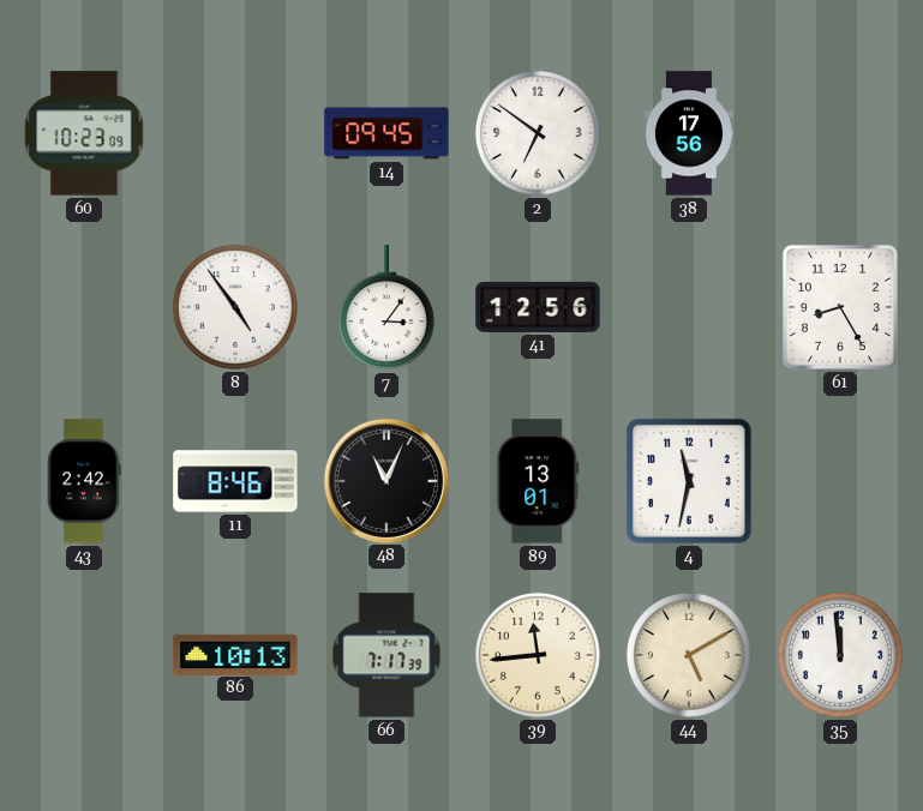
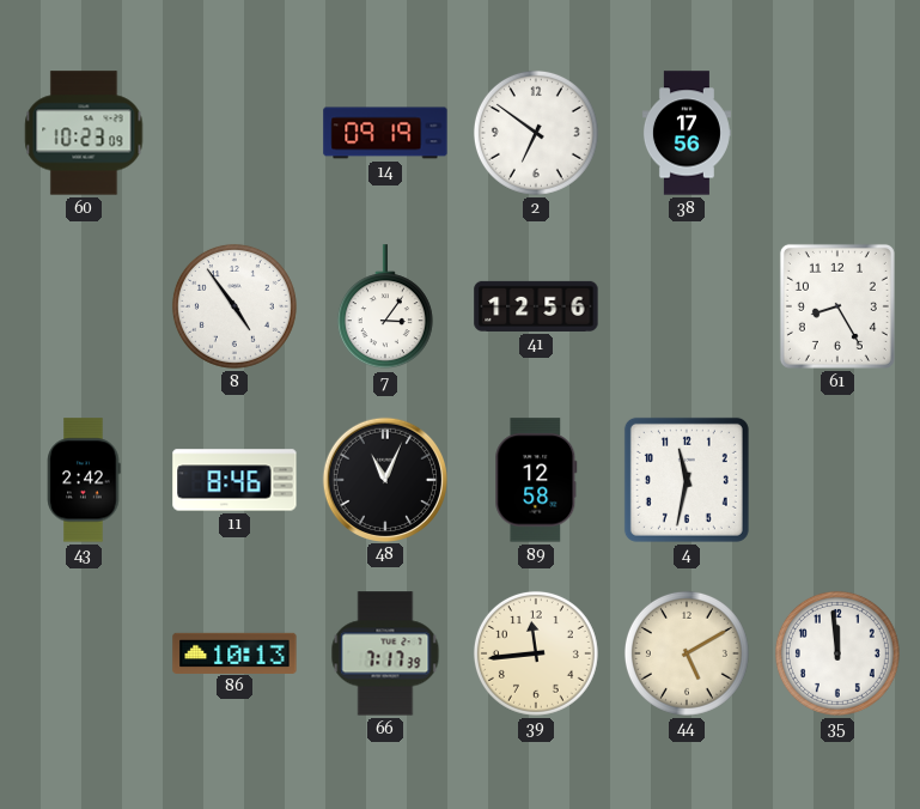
14: 09:45 -> 09:19 (385, 133)
89: 13:01 -> 12:58 (536, 480)
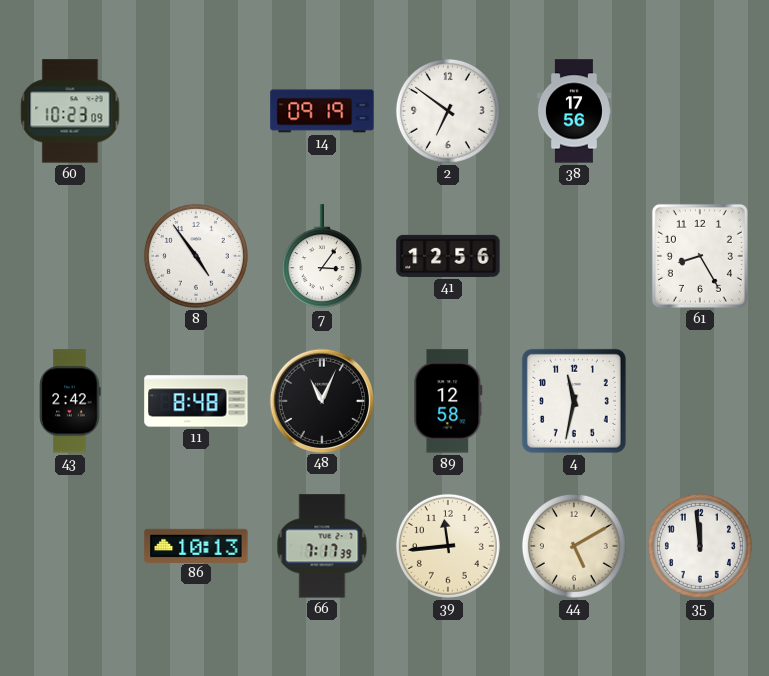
11: 8:46 -> 8:48 (196, 401)
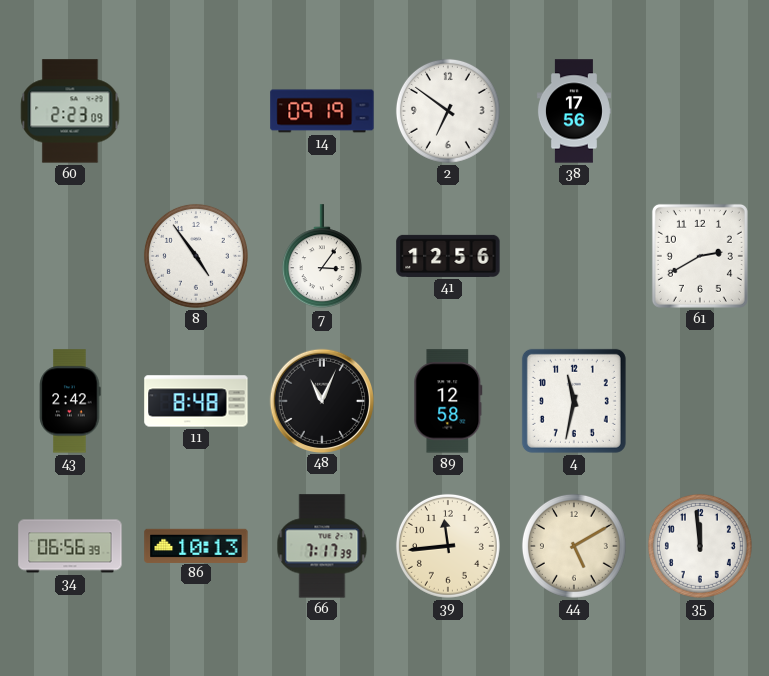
60: 10:23 -> 2:23 (70, 111)
61: 8:25 -> 2:40 (700, 256)
34: none -> 06:56 (70, 546)
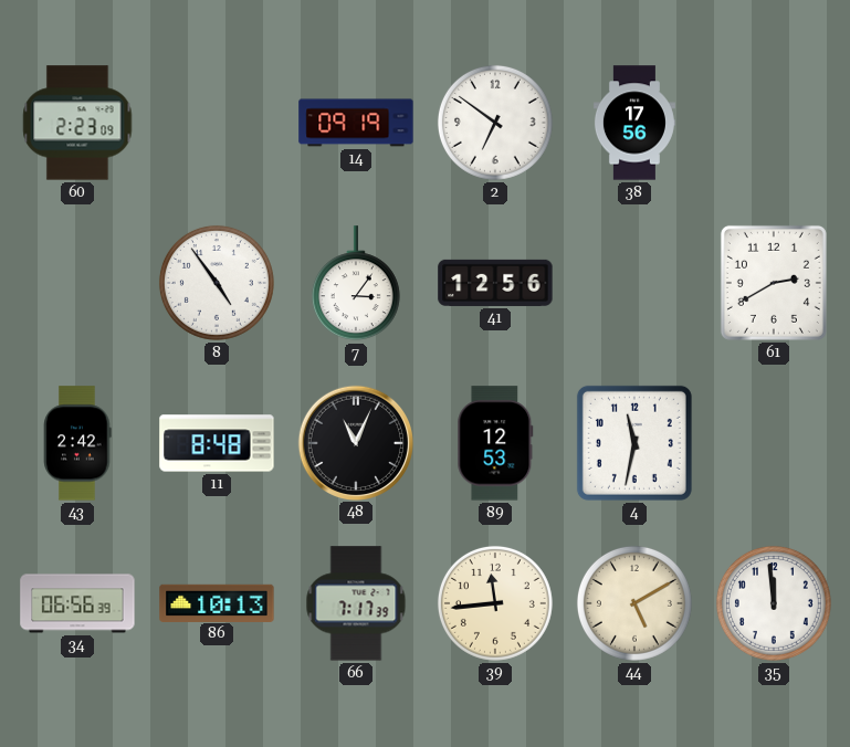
89: 12:58 -> 12:53 (495, 443)
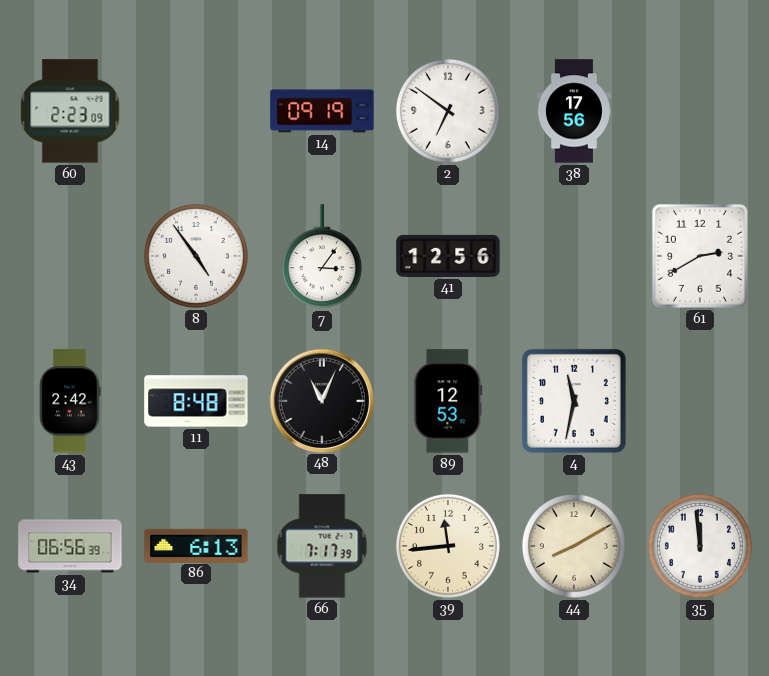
86: 10:13 -> 6:13 (196, 545)
44: 5:10 -> 8:10 (574, 546)
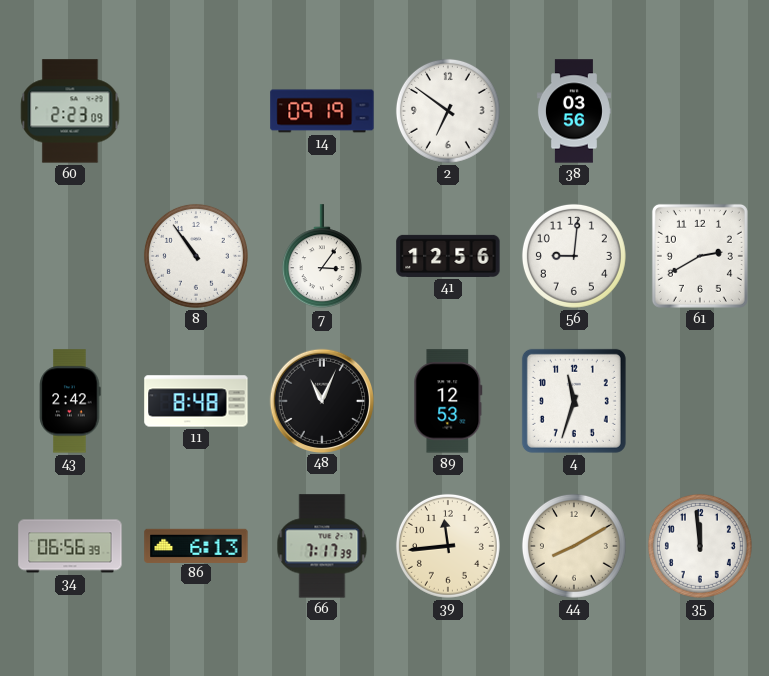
38: 17:56 -> 03:56 (574, 111)
8: 4:54 -> 10:54 (196, 256)
56: none -> 9:01 (574, 256)
4: 11:32 -> 11:33 (574, 401)
